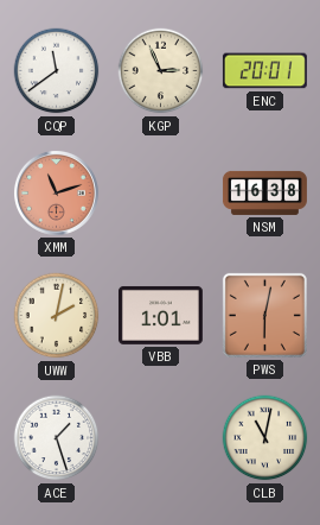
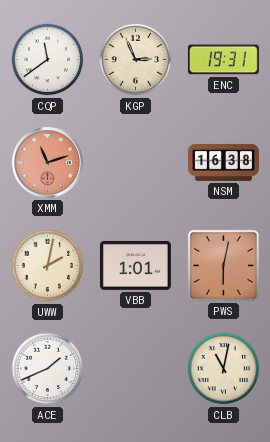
ENC: 20:01 -> 19:31 (223, 60)
ACE: 1:27 -> 1:41 (48, 369)
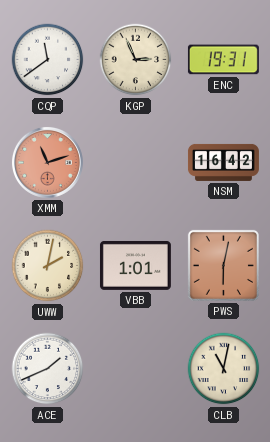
NSM: 16:38 -> 16:42 (223, 162)
